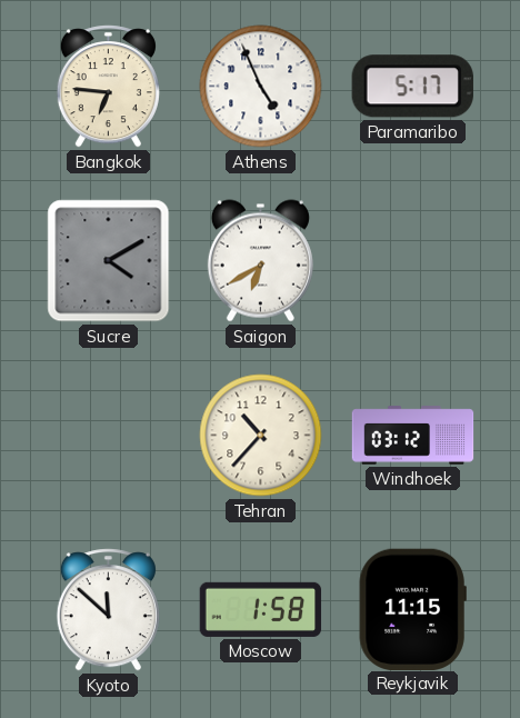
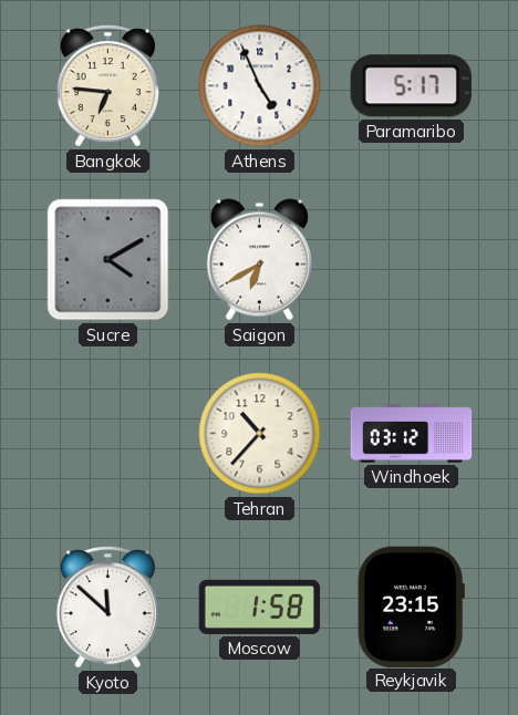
Reykjavik: 11:15 -> 23:15 (411, 607)
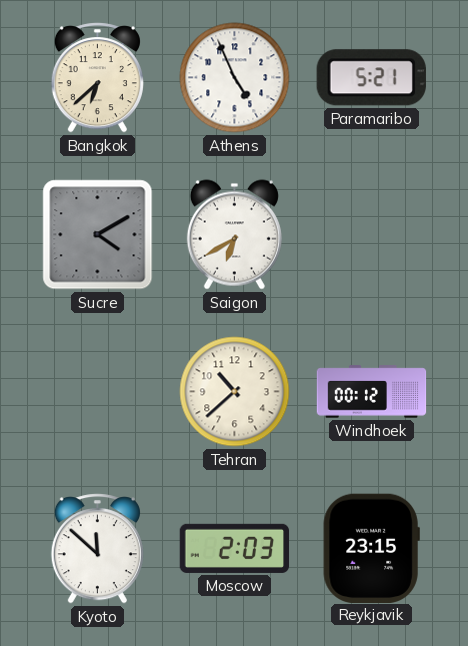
Bangkok: 6:46 -> 6:38 (97, 78)
Paramaribo: 5:17 -> 5:21 (371, 78)
Tehran: 10:37 -> 10:38 (235, 392)
Windhoek: 03:12 -> 00:12 (372, 392)
Moscow: 1:58 -> 2:03 (235, 548)
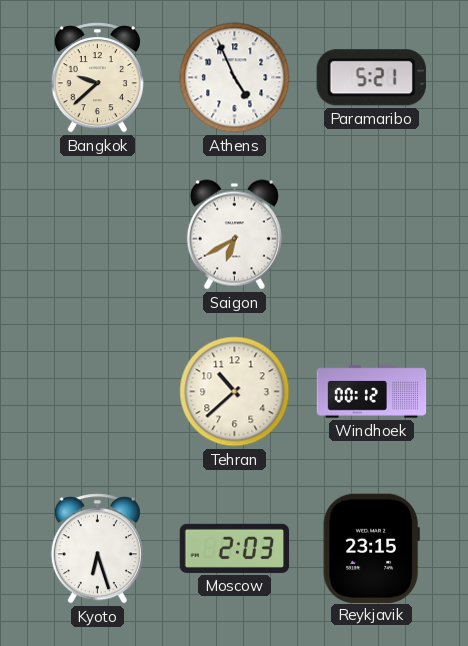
Bangkok: 6:38 -> 9:38 (97, 78)
Sucre: 4:10 -> none (98, 235)
Kyoto: 11:52 -> 6:27 (97, 549)
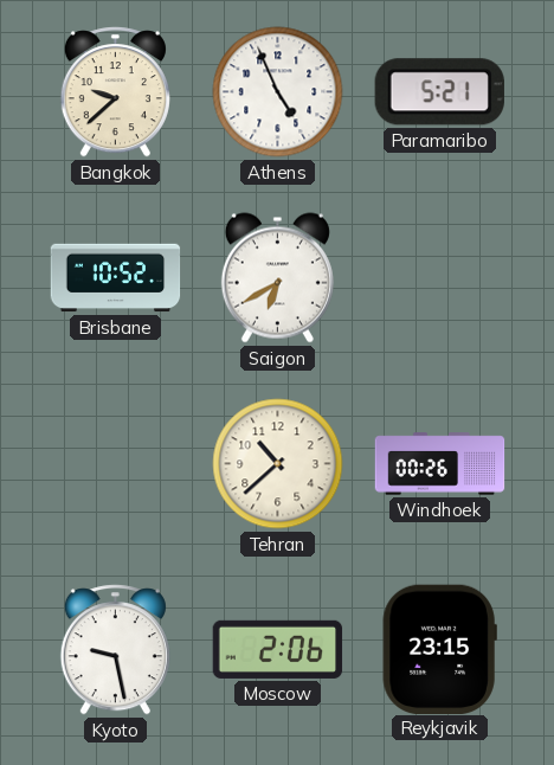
Brisbane: none -> 10:52 (116, 278)
Windhoek: 00:12 -> 00:26 (440, 464)
Kyoto: 6:27 -> 9:28 (115, 650)
Moscow: 2:03 -> 2:06 (278, 649)
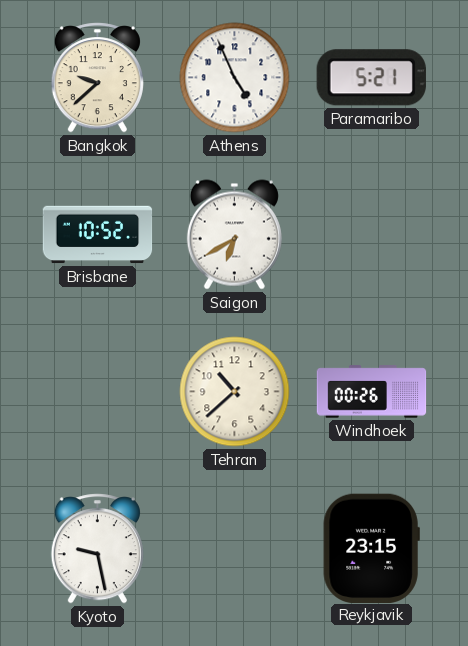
Moscow: 2:06 -> none (278, 649)
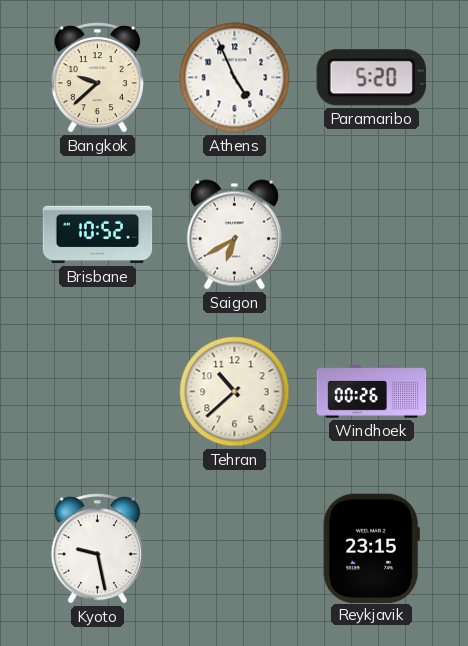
Paramaribo: 5:21 -> 5:20 (371, 78)
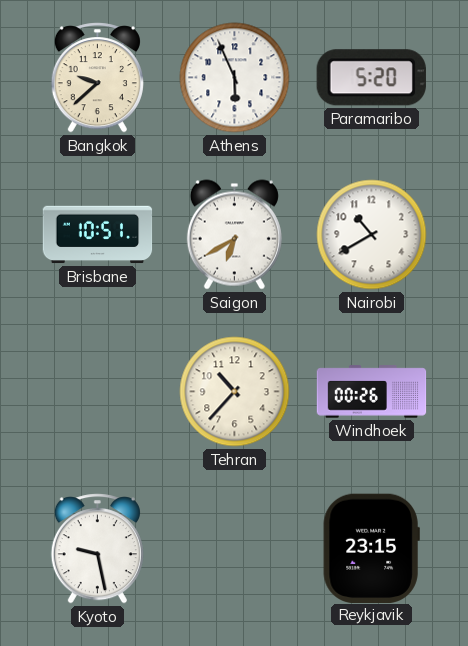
Athens: 4:56 -> 5:56 (235, 78)
Brisbane: 10:52 -> 10:51 (98, 235)
Nairobi: none -> 10:40 (372, 235)
Tehran: 10:38 -> 10:37 (235, 392)
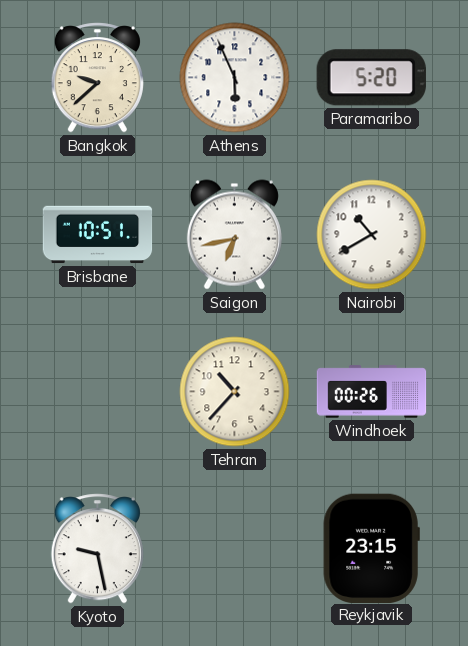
Saigon: 6:40 -> 6:43 (234, 235)
